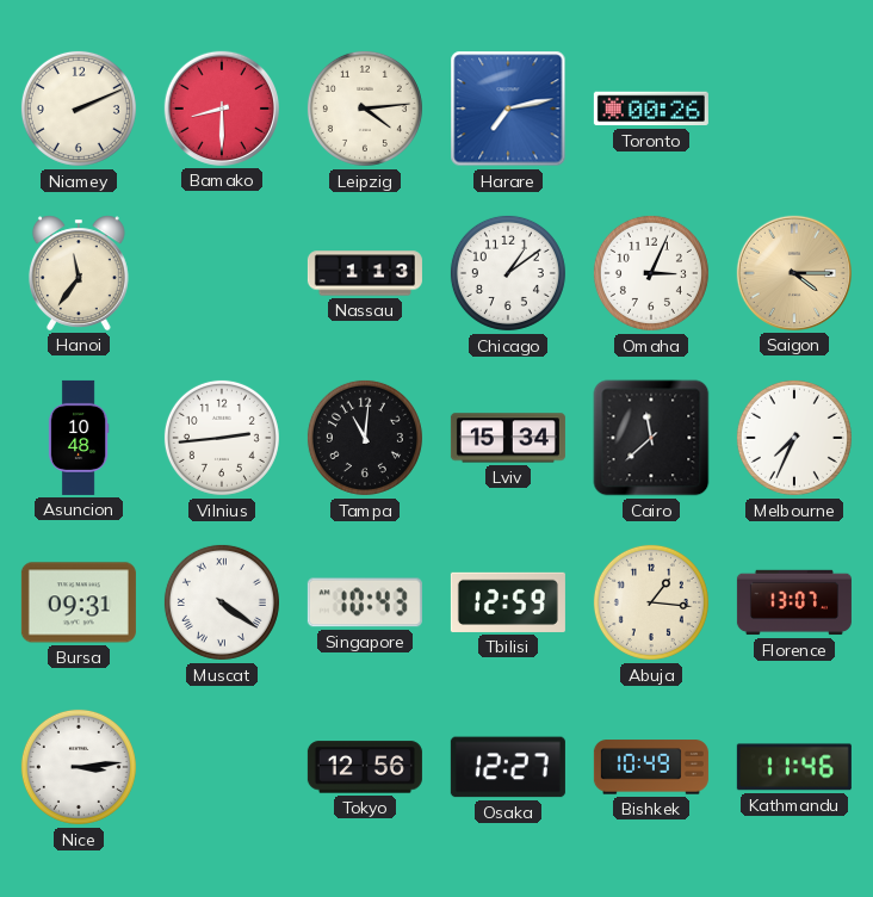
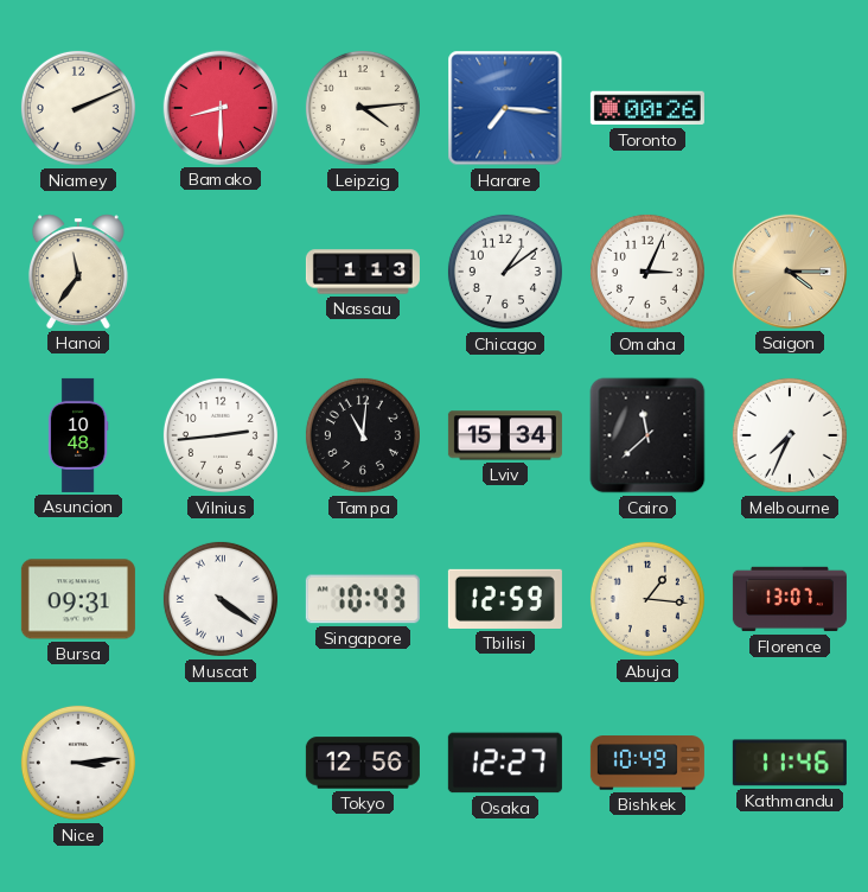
Harare: 7:13 -> 7:16 (505, 108)
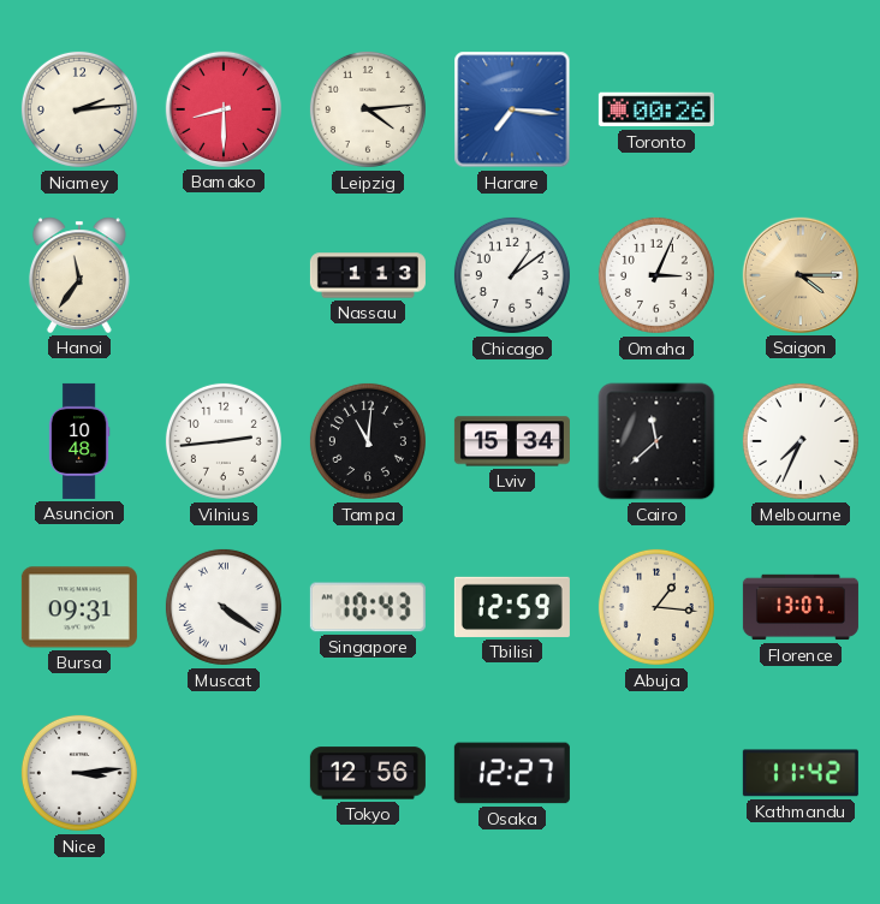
Niamey: 2:11 -> 2:14 (79, 109)
Bishkek: 10:49 -> none (647, 763)
Kathmandu: 11:46 -> 11:42 (801, 773)
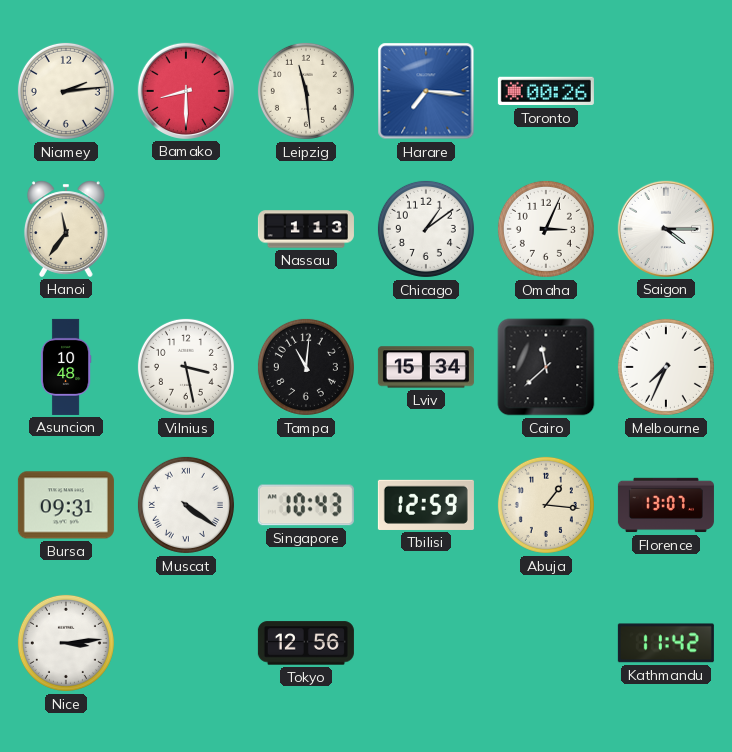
Leipzig: 4:14 -> 11:29 (306, 91)
Saigon dial: champagne -> white (666, 229)
Vilnius: 2:44 -> 3:28 (186, 367)
Osaka: 12:27 -> none (512, 773)
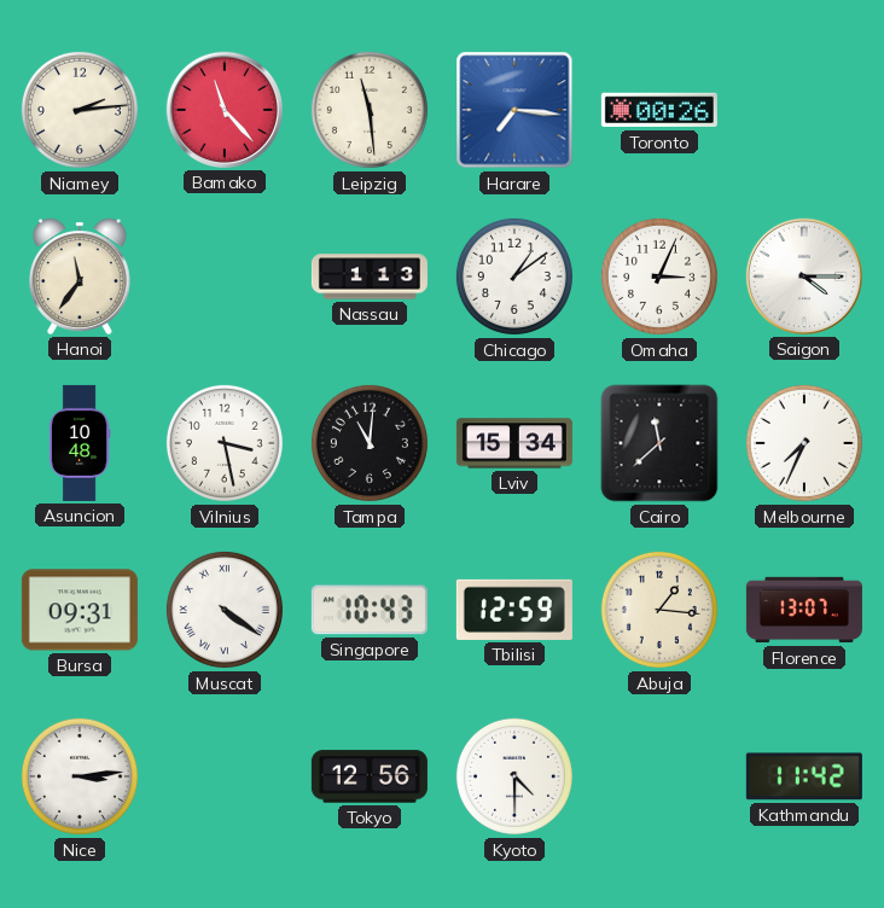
Bamako: 8:30 -> 11:23 (225, 110)
Kyoto: none -> 4:30 (514, 776)
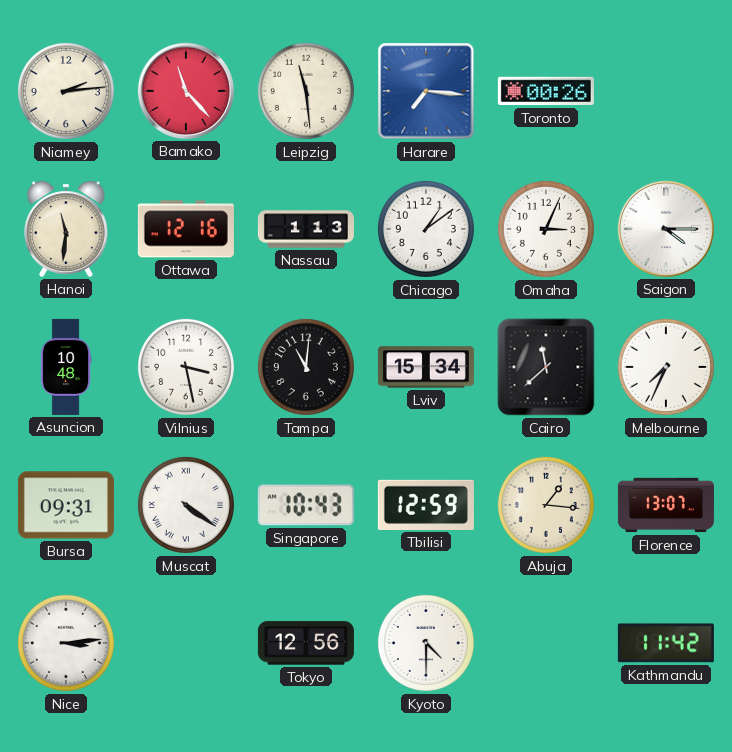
Hanoi: 11:36 -> 11:31 (66, 229)
Ottawa: none -> 12:16 (186, 229)
